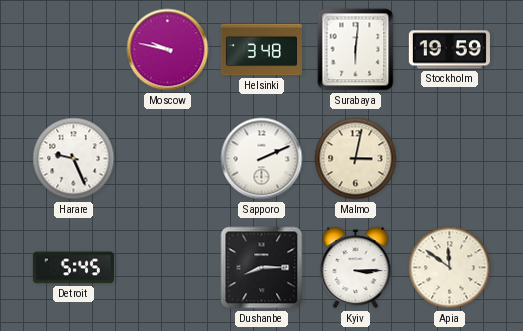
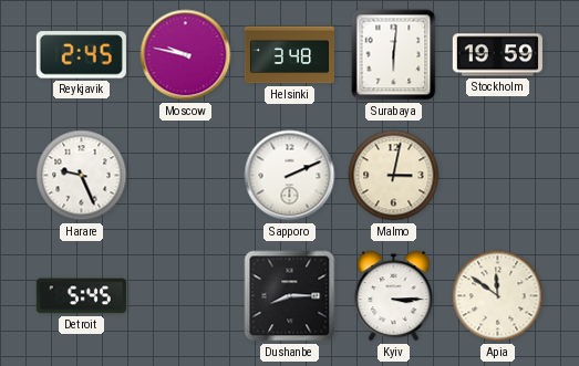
Reykjavik: none -> 2:45 (81, 55)
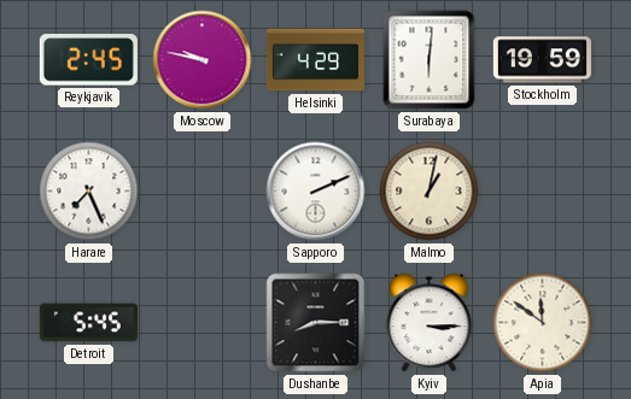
Helsinki: 3:48 -> 4:29 (315, 60)
Harare: 9:26 -> 7:26 (89, 192)
Malmo: 3:02 -> 1:02 (430, 192)
